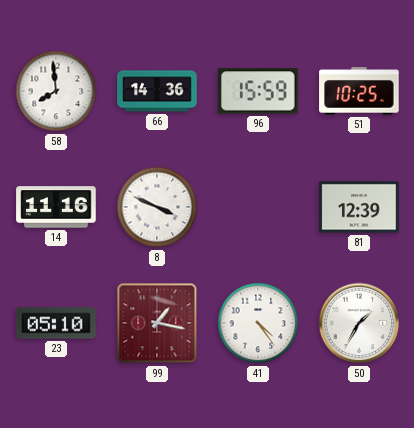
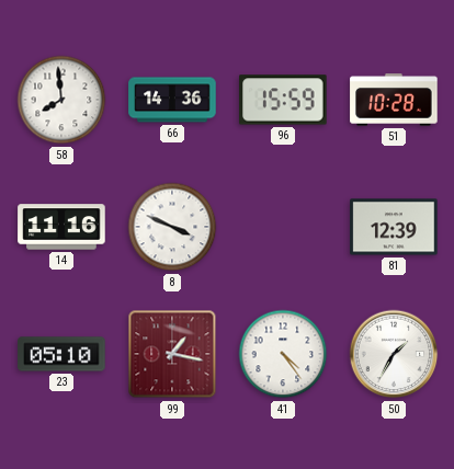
51: 10:25 -> 10:28 (394, 100)
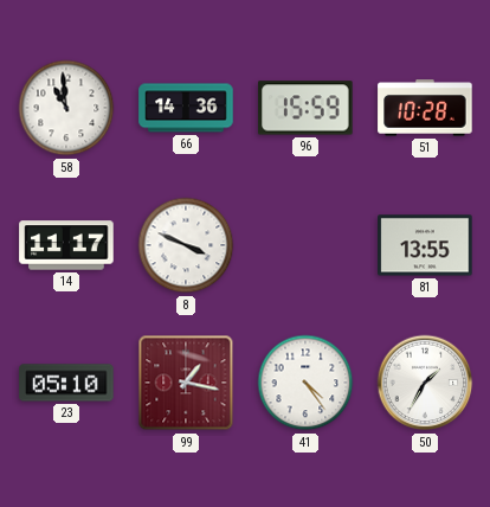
58: 7:59 -> 10:59 (66, 108)
14: 11:16 -> 11:17 (66, 245)
81: 12:39 -> 13:55 (425, 245)
